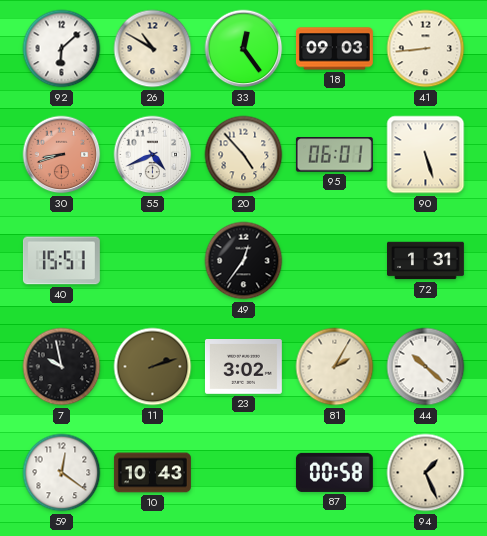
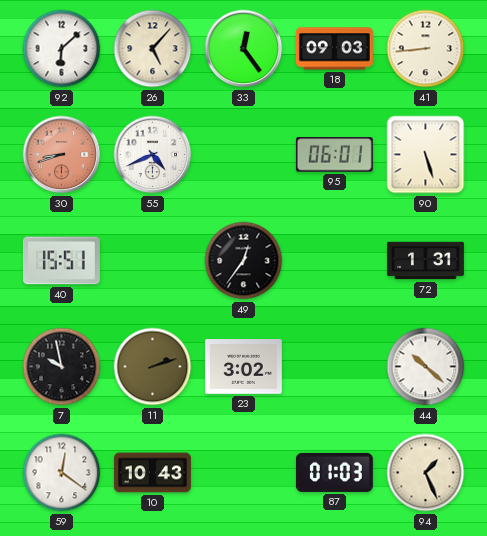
26: 10:50 -> 5:07 (153, 49)
20: 4:53 -> none (244, 155)
81: 2:05 -> none (335, 367)
87: 00:58 -> 01:03 (334, 472)
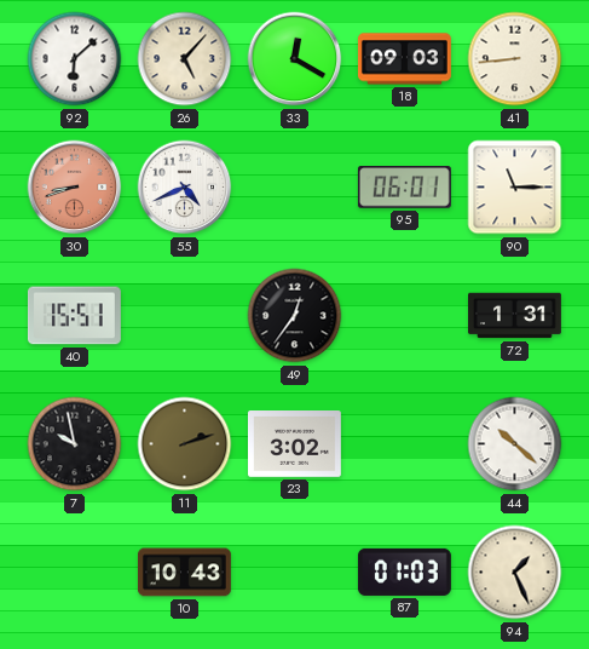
33: 12:24 -> 12:20 (295, 59)
90: 5:27 -> 11:15 (515, 188)
59: 12:21 -> none (62, 473)
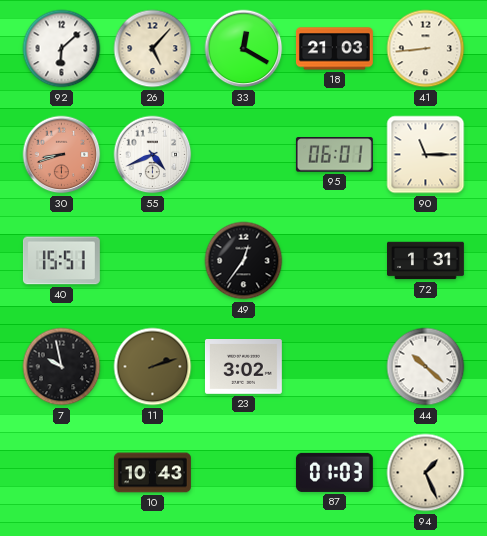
18: 09:03 -> 21:03 (334, 49)
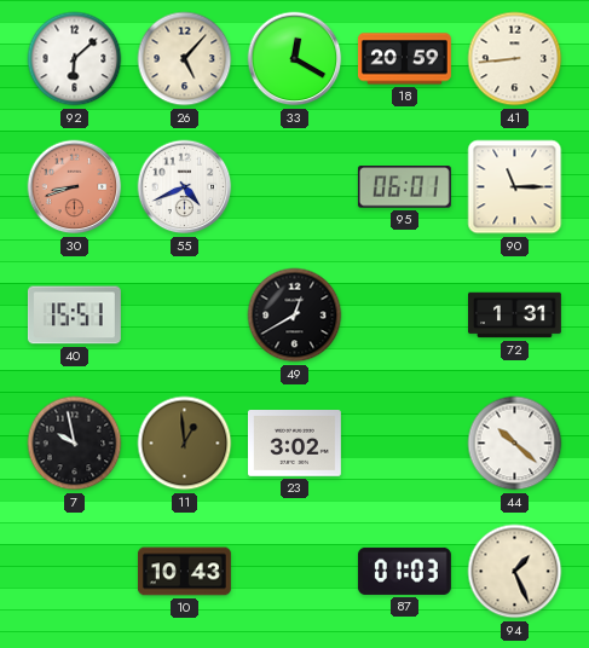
18: 21:03 -> 20:59 (404, 59)
49: 12:36 -> 12:40 (295, 316)
11: 2:12 -> 12:59 (185, 444)
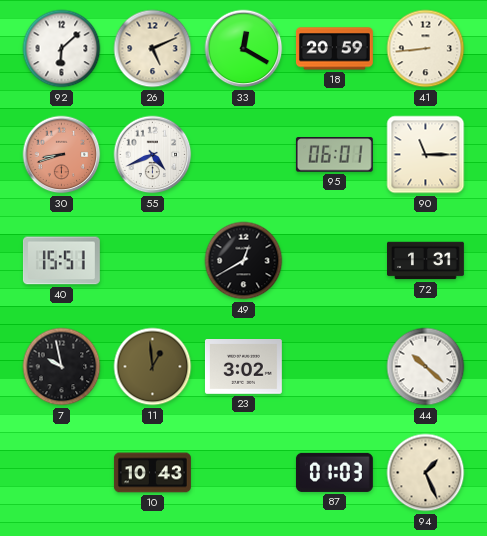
26: 5:07 -> 5:11 (153, 49)
